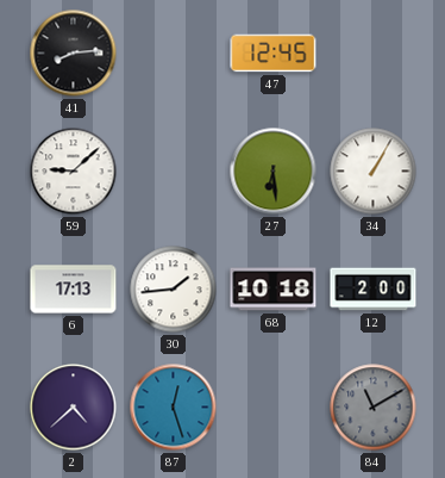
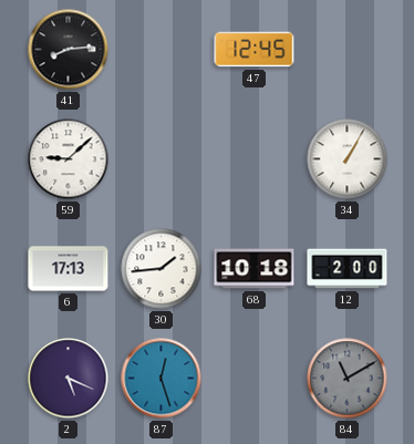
27: 6:29 -> none (274, 172)
2: 4:38 -> 5:19 (69, 379)
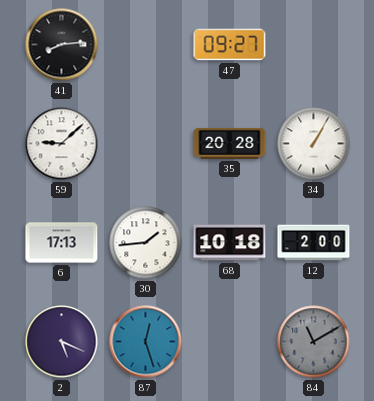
47: 12:45 -> 09:27 (230, 45)
35: none -> 20:28 (230, 143)
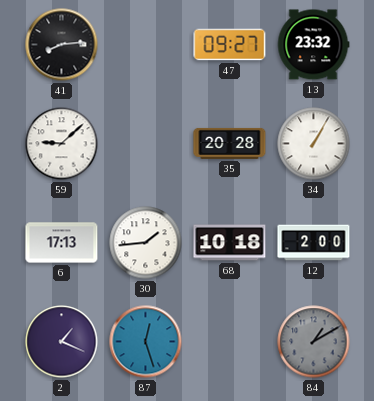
13: none -> 23:32 (313, 45)
2: 5:19 -> 1:19 (62, 342)
84: 11:10 -> 1:10 (314, 342)
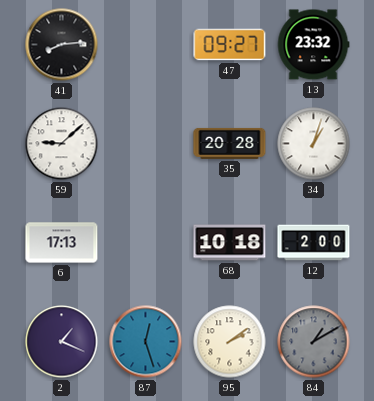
34: 1:05 -> 1:03 (314, 144)
30: 1:44 -> none (146, 243)
95: none -> 2:09 (230, 342)
